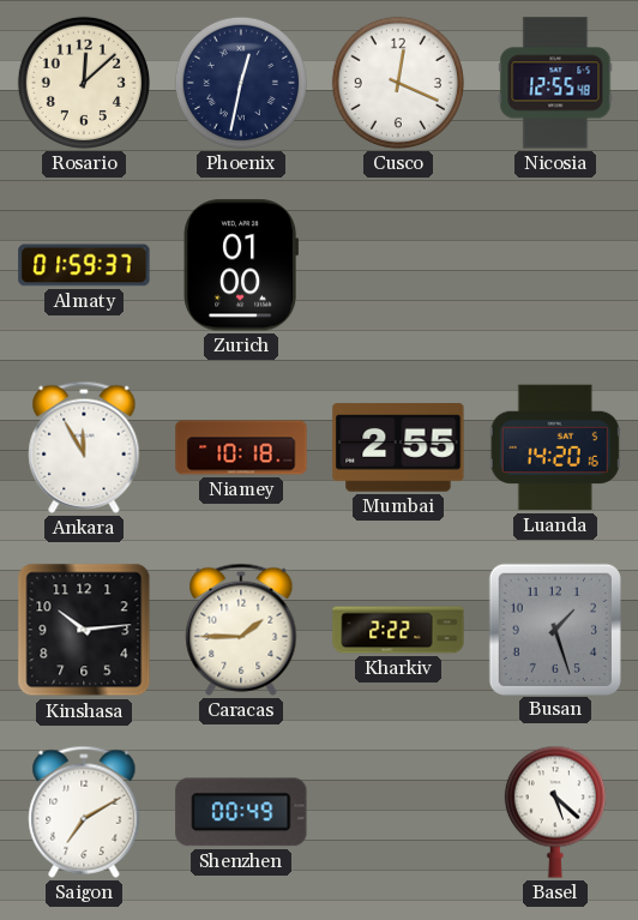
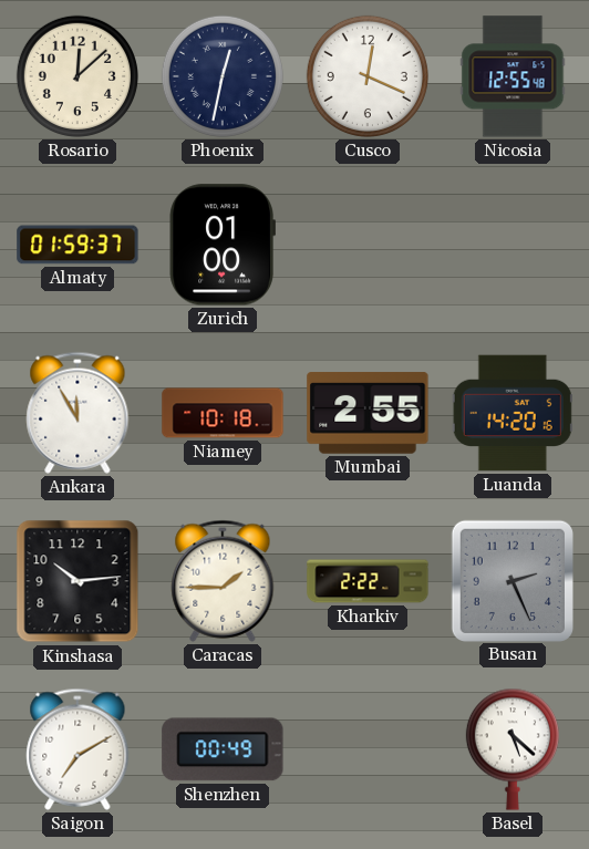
Busan: 1:27 -> 2:26 (512, 580)
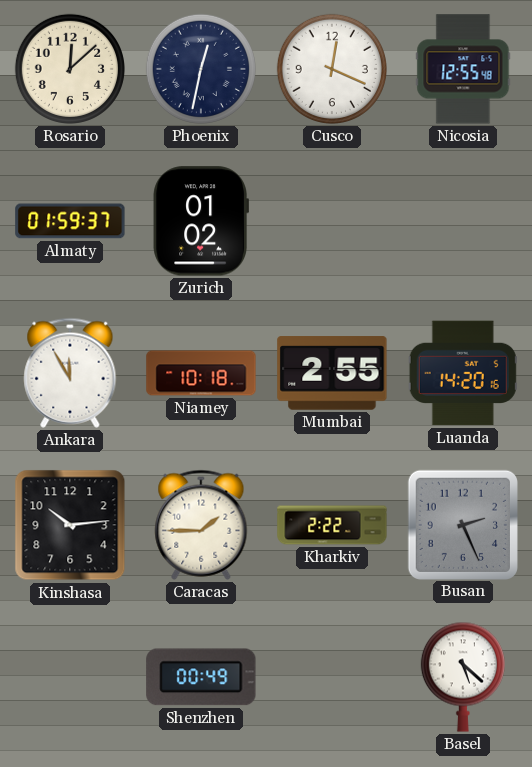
Zurich: 01:00 -> 01:02 (200, 221)
Saigon: 7:10 -> none (77, 749)
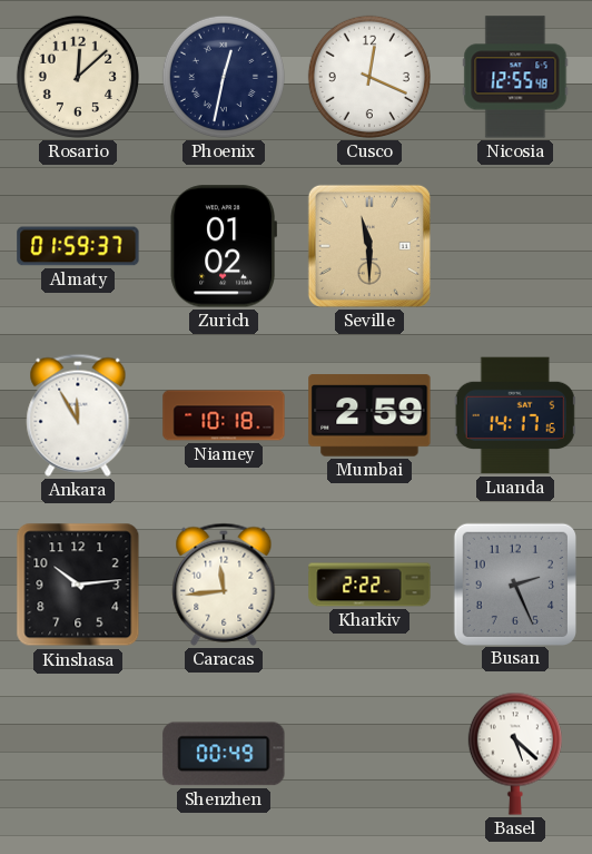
Seville: none -> 11:30 (369, 246)
Mumbai: 2:55 -> 2:59 (369, 415)
Luanda: 14:20 -> 14:17 (515, 415)
Caracas: 1:45 -> 11:44 (224, 585)
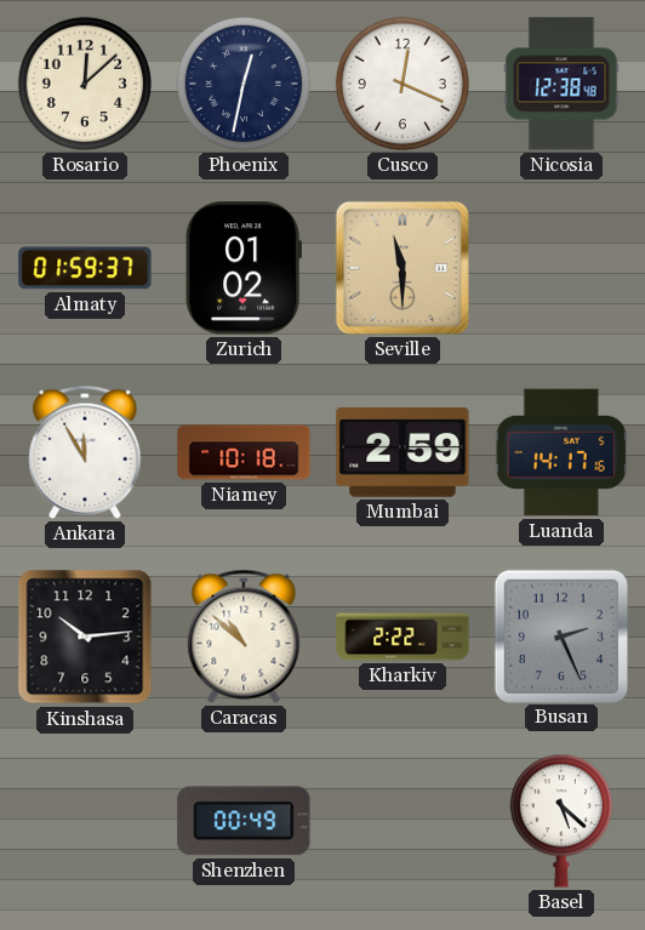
Nicosia: 12:55 -> 12:38 (561, 84)
Caracas: 11:44 -> 10:52 (244, 637)
